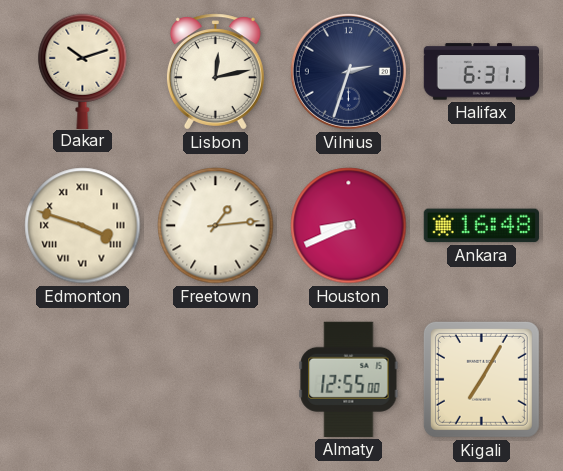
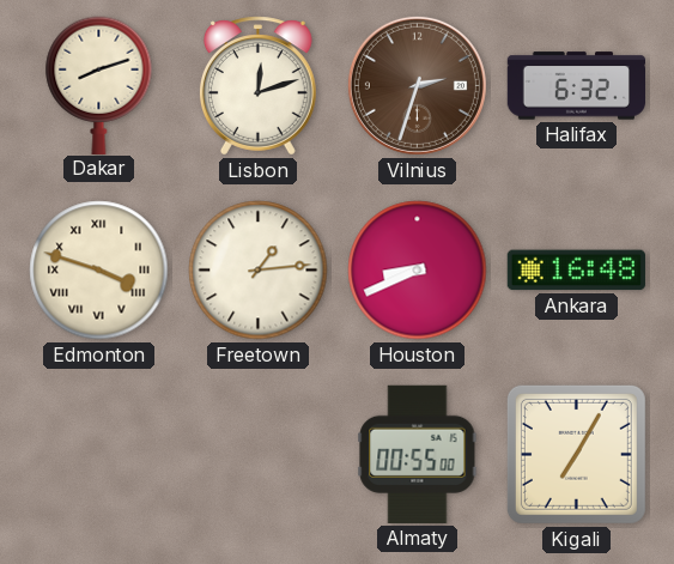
Dakar: 10:12 -> 8:12 (99, 85)
Lisbon: 12:13 -> 12:12 (257, 86)
Vilnius dial: navy -> brown (417, 85)
Halifax: 6:31 -> 6:32 (576, 86)
Almaty: 12:55 -> 00:55 (418, 454)
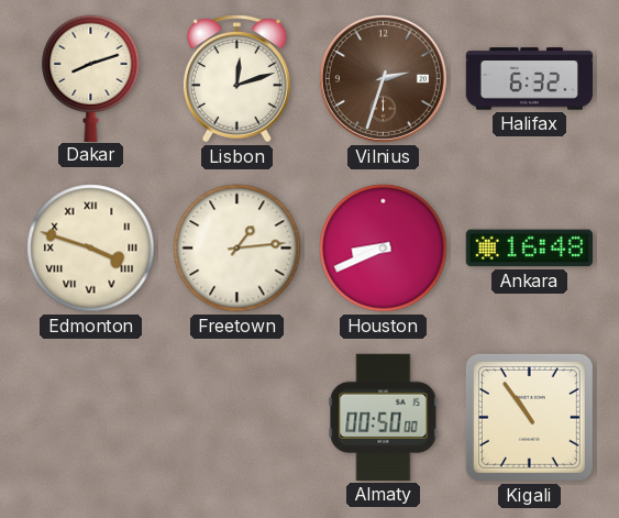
Almaty: 00:55 -> 00:50 (384, 417)
Kigali: 7:05 -> 10:54 (529, 417)
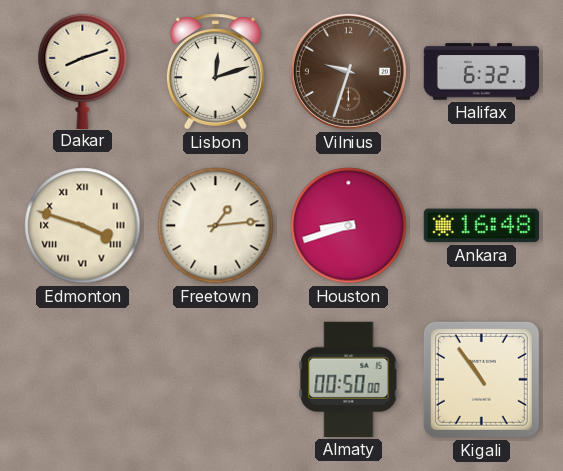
Vilnius: 2:33 -> 9:33 (348, 71)
Houston: 8:41 -> 8:42 (349, 226)
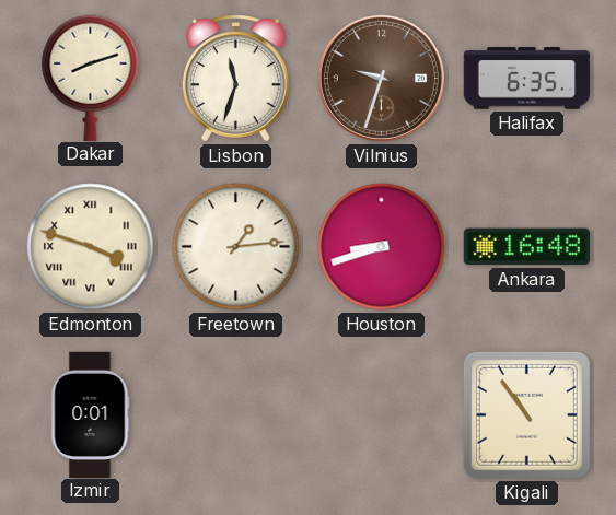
Lisbon: 12:12 -> 11:33 (235, 79)
Halifax: 6:32 -> 6:35 (526, 79)
Izmir: none -> 0:01 (91, 414)
Almaty: 00:50 -> none (349, 379)
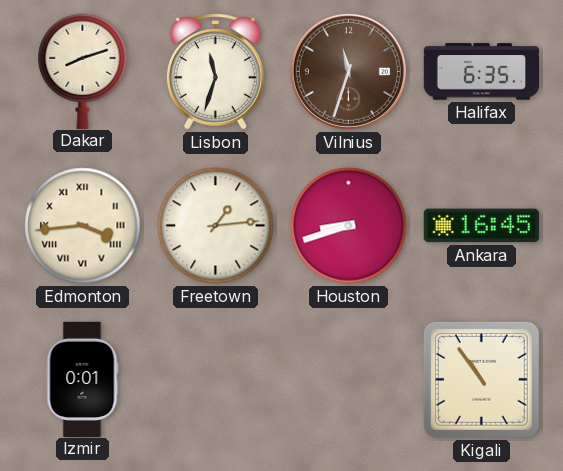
Vilnius: 9:33 -> 11:33 (348, 71)
Edmonton: 3:48 -> 3:44 (83, 226)
Ankara: 16:48 -> 16:45 (481, 226)
